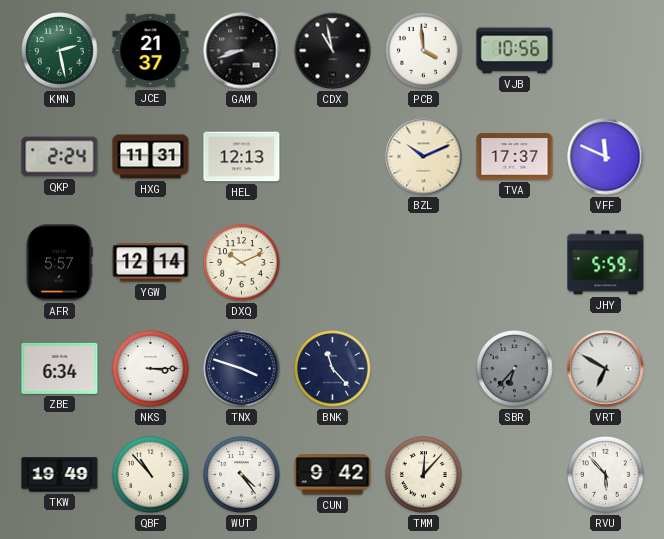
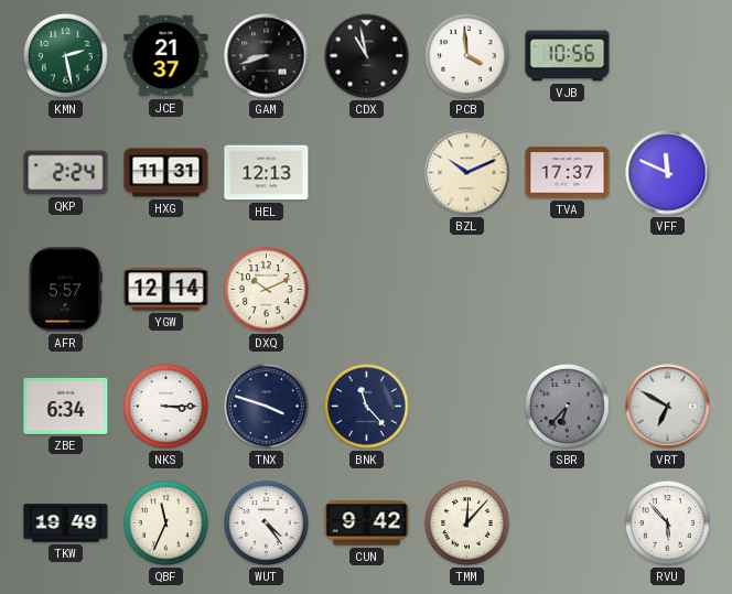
JHY: 5:59 -> none (606, 263)
QBF: 10:53 -> 11:34 (166, 523)
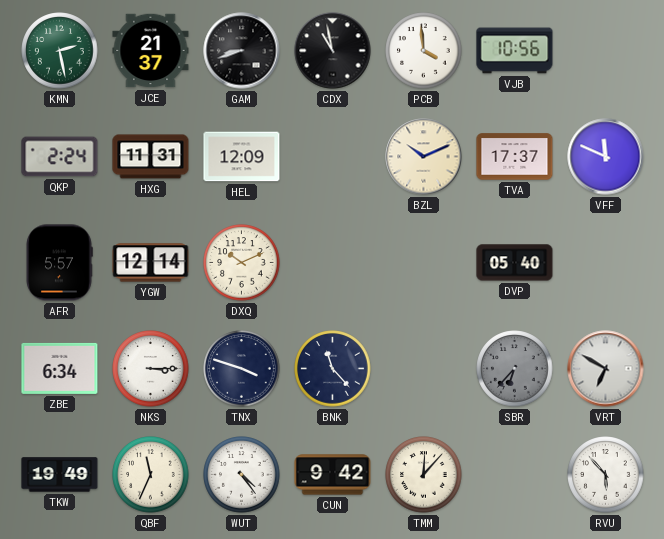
HEL: 12:13 -> 12:09 (242, 157)
DVP: none -> 05:40 (515, 263)
